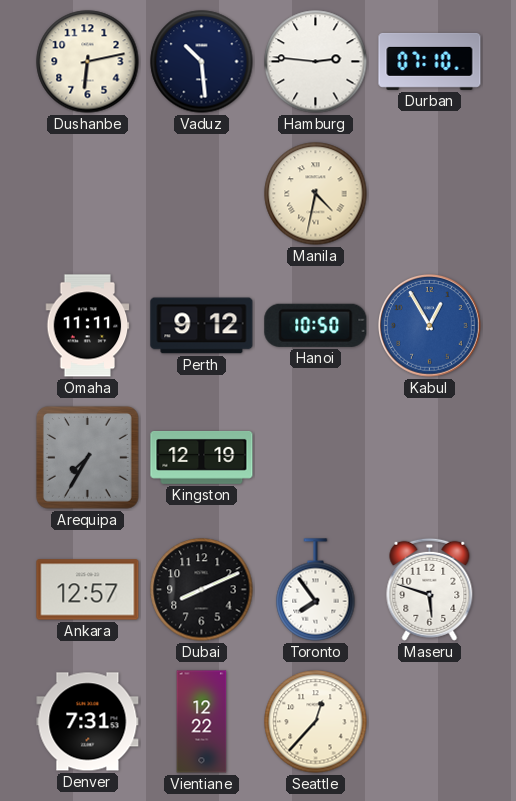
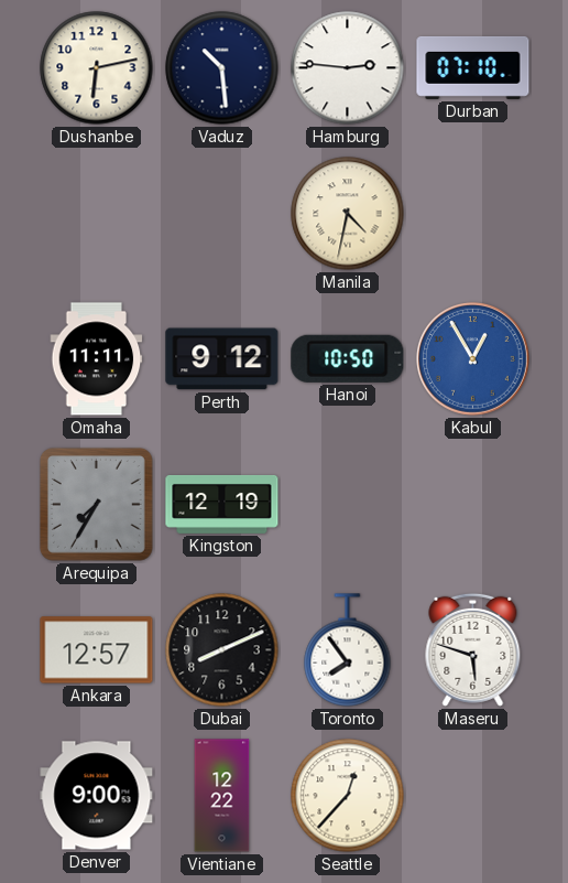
Denver: 7:31 -> 9:00 (97, 796)
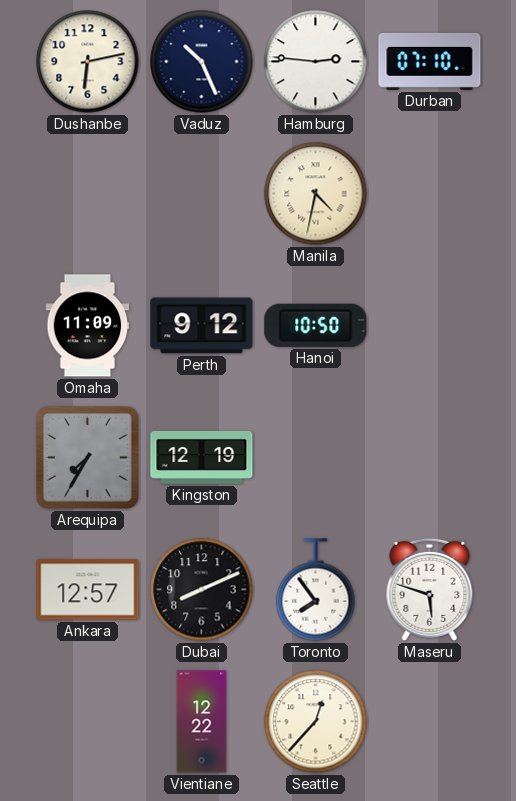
Vaduz: 10:29 -> 10:26 (202, 62)
Omaha: 11:11 -> 11:09 (88, 326)
Kabul: 12:55 -> none (473, 359)
Denver: 9:00 -> none (97, 796)
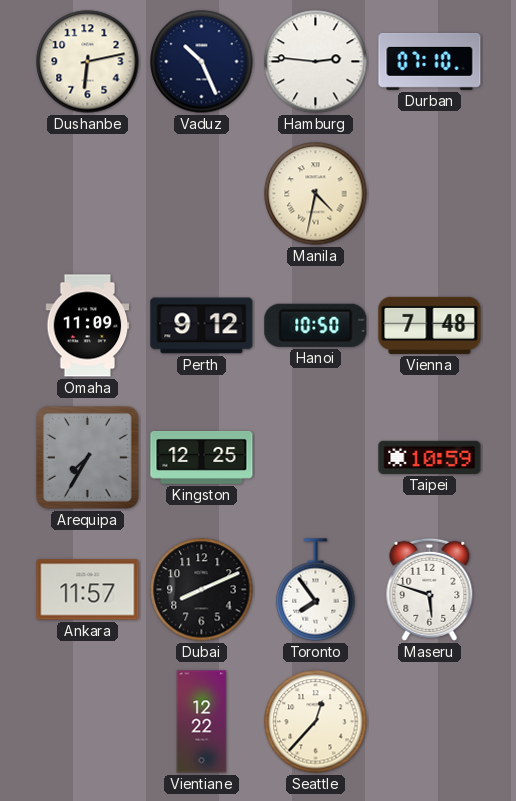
Vienna: none -> 7:48 (430, 325)
Kingston: 12:19 -> 12:25 (202, 457)
Taipei: none -> 10:59 (430, 457)
Ankara: 12:57 -> 11:57 (88, 590)
